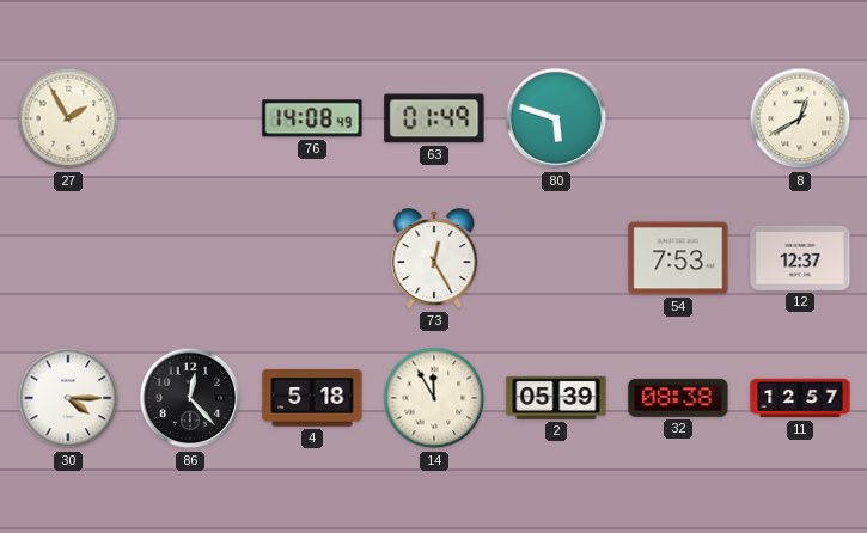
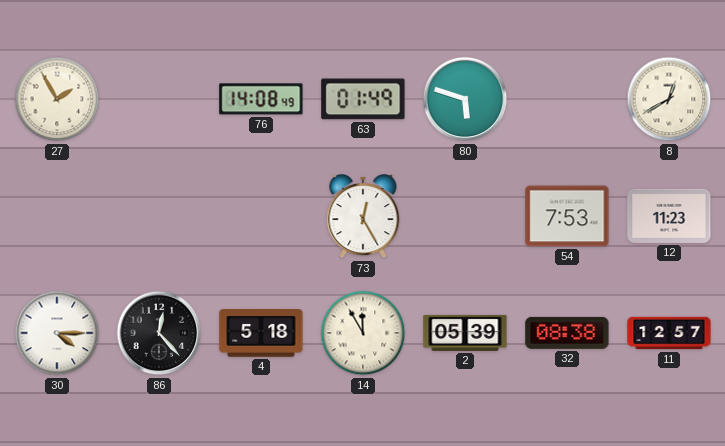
12: 12:37 -> 11:23 (669, 216)
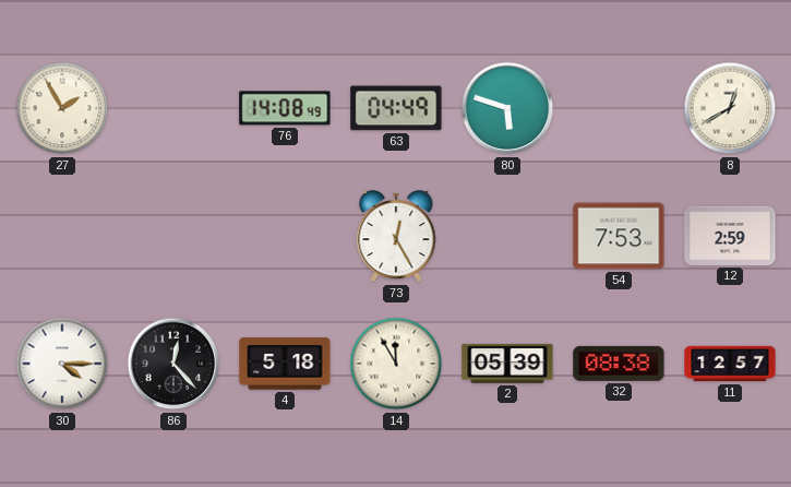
63: 01:49 -> 04:49 (396, 108)
12: 11:23 -> 2:59 (730, 236)
